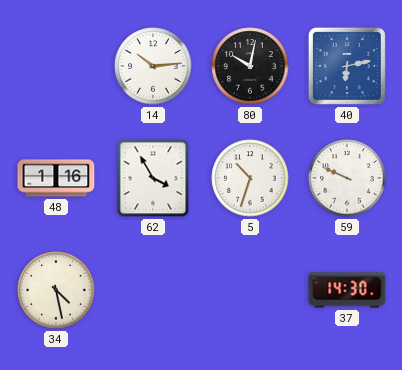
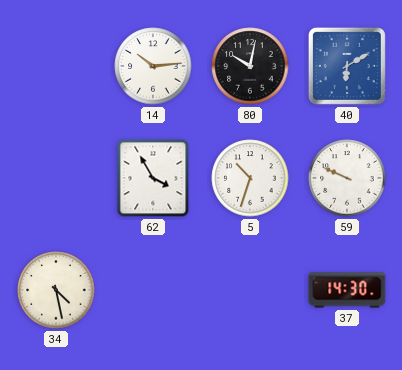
40: 6:13 -> 6:10 (347, 66)
48: 1:16 -> none (56, 178)
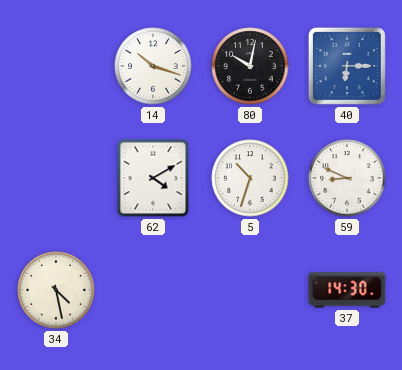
14: 10:14 -> 10:18 (153, 66)
40: 6:10 -> 6:15 (347, 66)
62: 3:55 -> 4:10 (153, 178)
59: 9:49 -> 8:49 (347, 178)
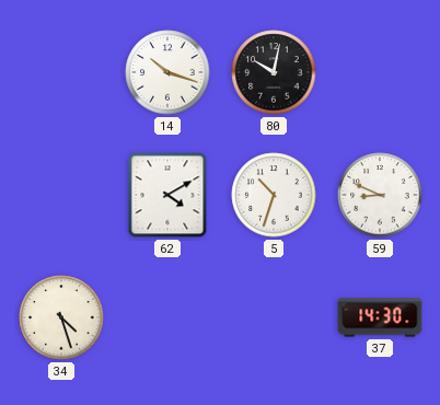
40: 6:15 -> none (347, 66)
34: 4:28 -> 4:27 (61, 317)
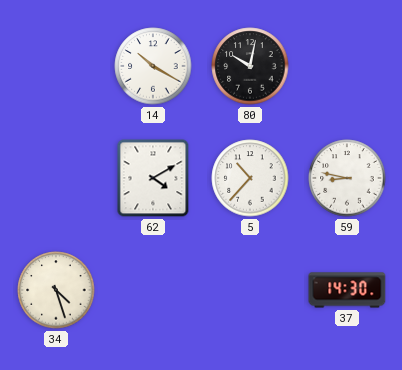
14: 10:18 -> 10:20 (153, 66)
5: 10:33 -> 10:37 (250, 178)
59: 8:49 -> 8:47 (347, 178)
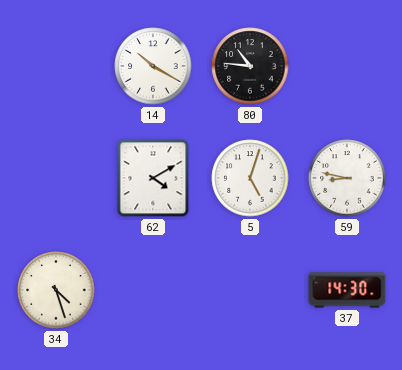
80: 10:02 -> 10:46 (250, 66)
5: 10:37 -> 5:03 (250, 178)
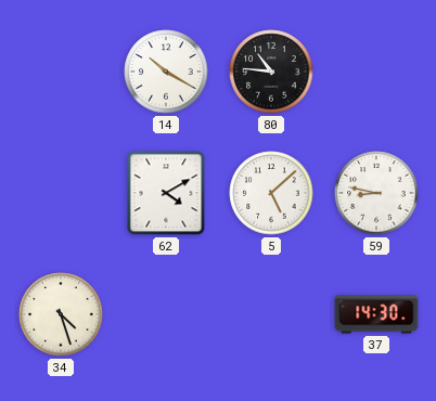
5: 5:03 -> 5:08 (271, 193)
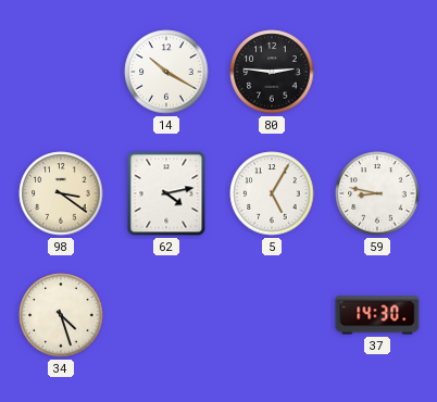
80: 10:46 -> 2:46 (272, 72)
98: none -> 3:21 (61, 193)
62: 4:10 -> 4:13 (166, 193)
5: 5:08 -> 5:05 (272, 193)
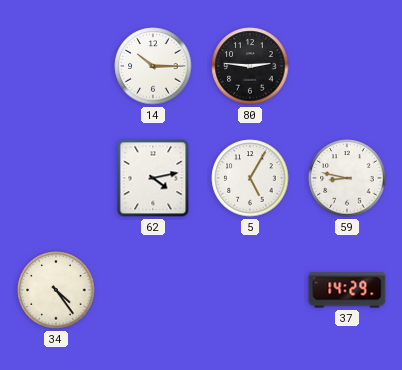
14: 10:20 -> 10:15 (153, 66)
98: 3:21 -> none (61, 193)
34: 4:27 -> 4:24 (56, 290)
37: 14:30 -> 14:29 (347, 290)
